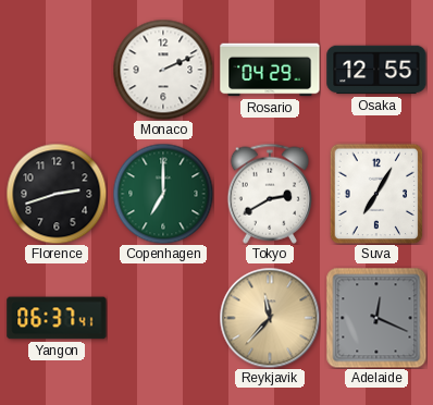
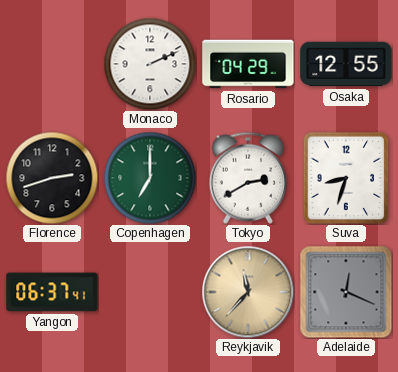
Suva: 7:05 -> 8:33 (346, 178)
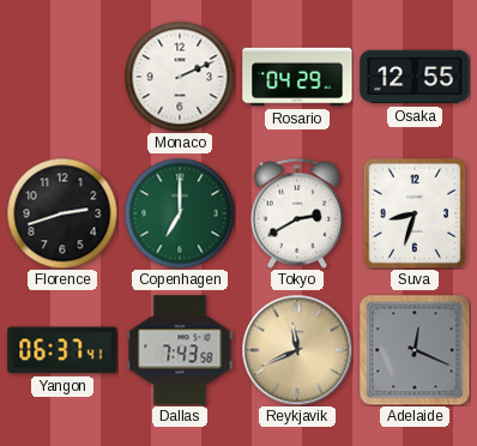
Dallas: none -> 7:43 (180, 350)
Reykjavik: 11:37 -> 11:41 (297, 350)
